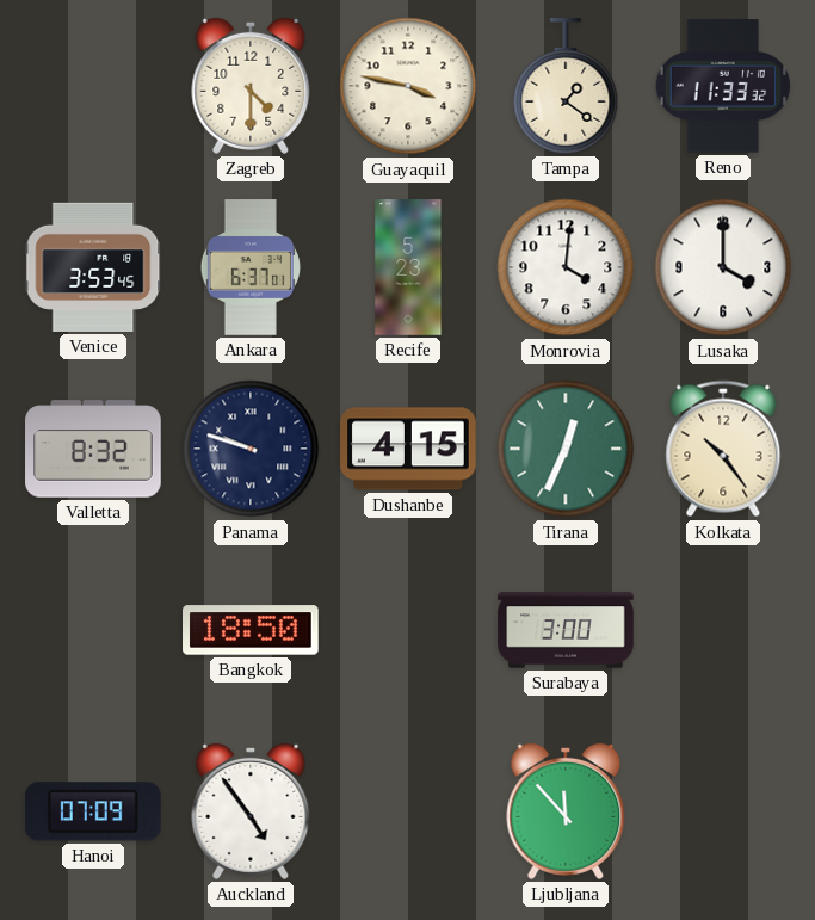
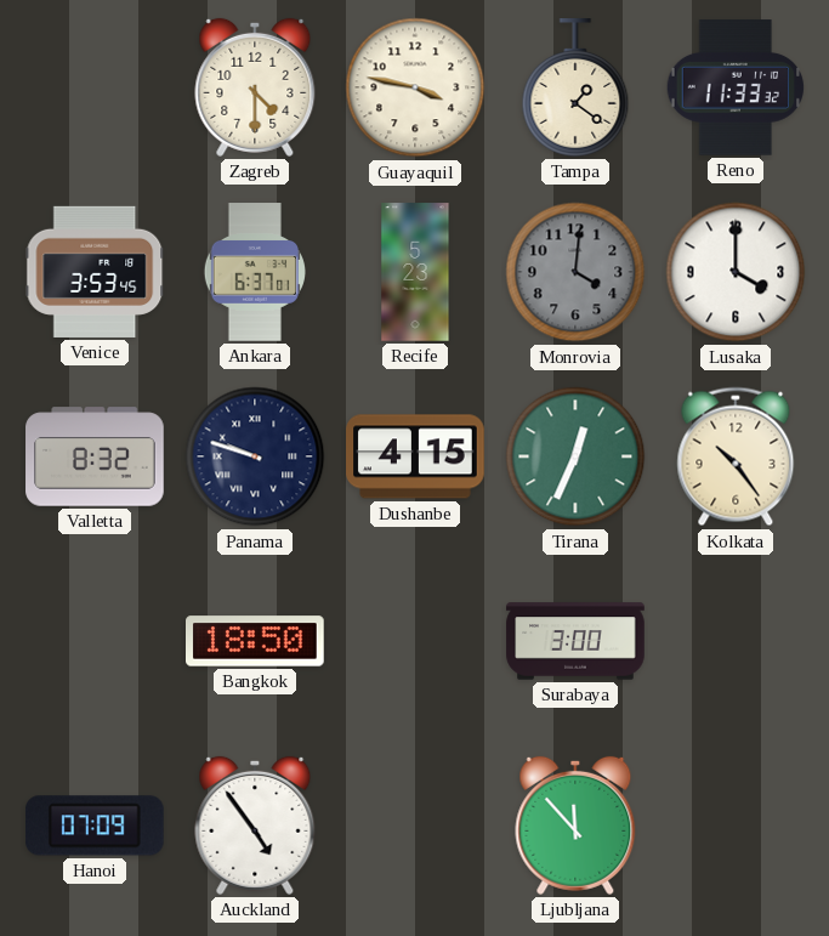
Monrovia dial: white -> grey (575, 272)
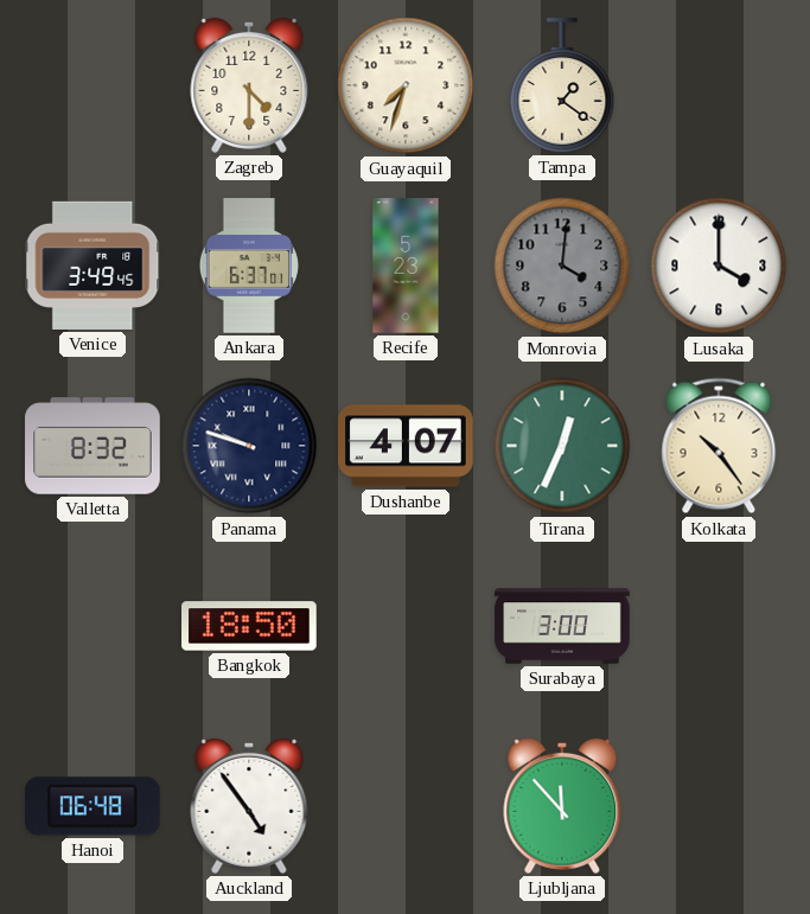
Guayaquil: 3:47 -> 7:33 (406, 85)
Reno: 11:33 -> none (736, 87)
Venice: 3:53 -> 3:49 (93, 266)
Dushanbe: 4:15 -> 4:07 (406, 446)
Hanoi: 07:09 -> 06:48 (93, 806)
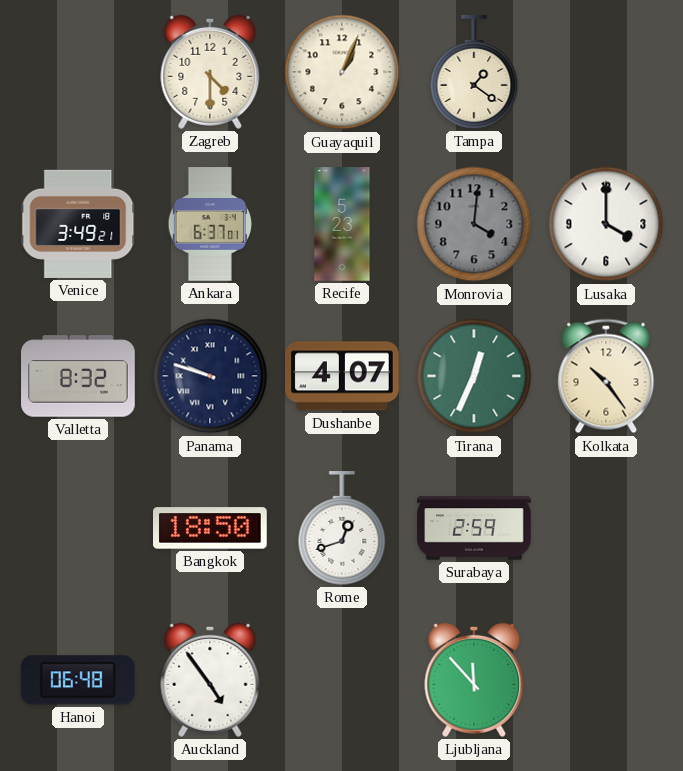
Guayaquil: 7:33 -> 1:04 (342, 72)
Venice: 3:49:45 -> 3:49:21 (78, 224)
Rome: none -> 12:42 (342, 528)
Surabaya: 3:00 -> 2:59 (474, 528)
